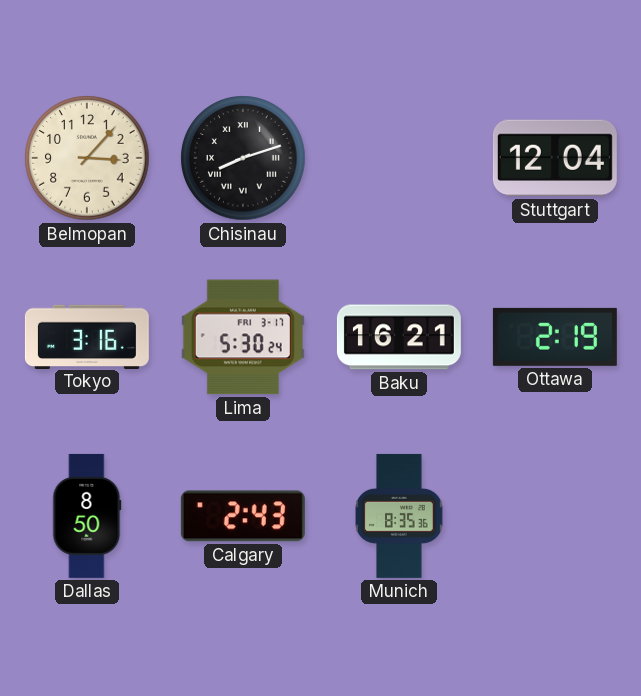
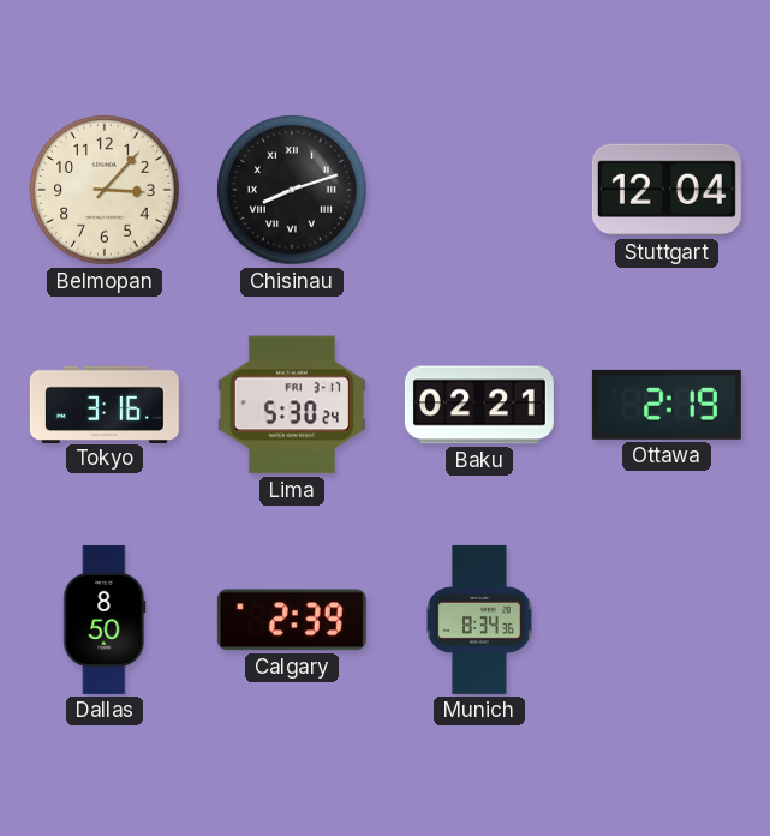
Baku: 16:21 -> 02:21 (479, 405)
Calgary: 2:43 -> 2:39 (292, 620)
Munich: 8:35 -> 8:34 (480, 620)
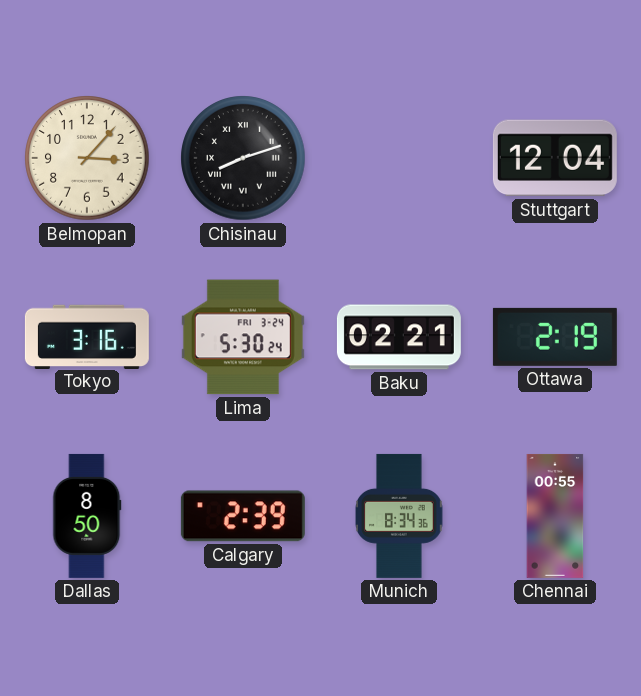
Lima date: FRI 3-17 -> FRI 3-24 (243, 337)
Chennai: none -> 00:55 (555, 516)
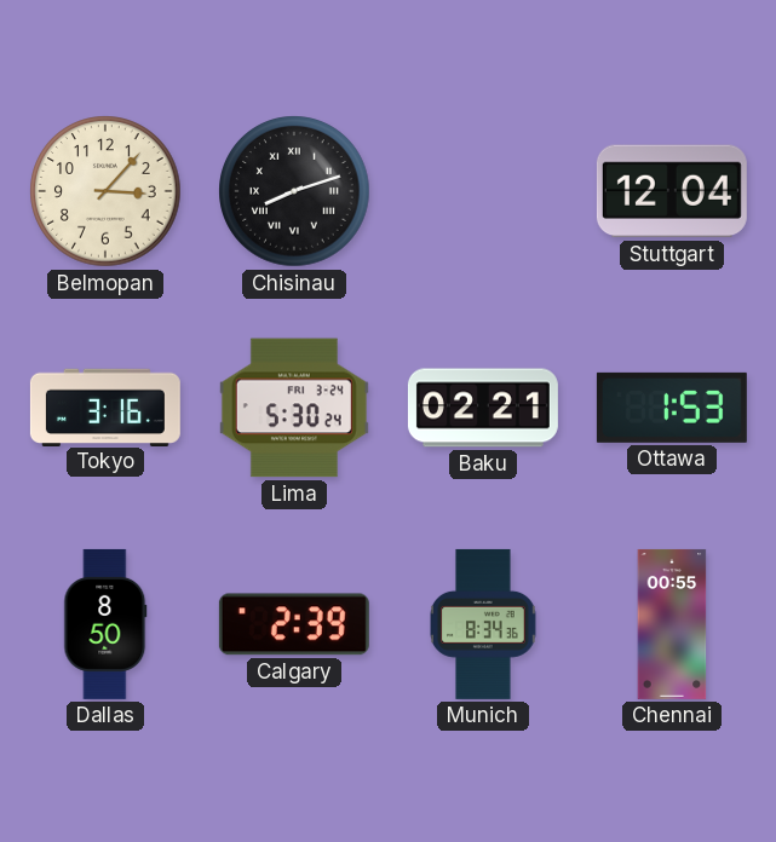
Ottawa: 2:19 -> 1:53 (672, 408)
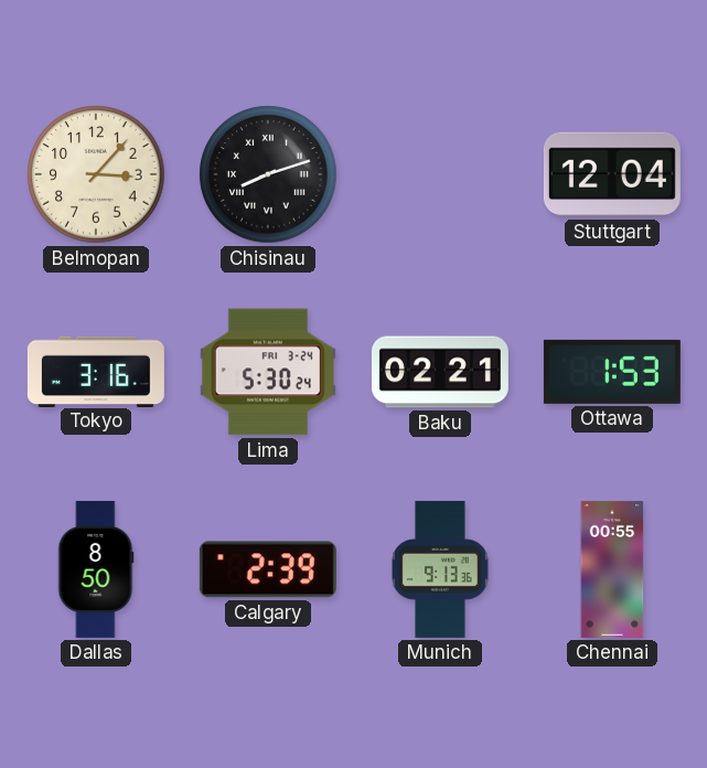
Munich: 8:34 -> 9:13 (441, 569)
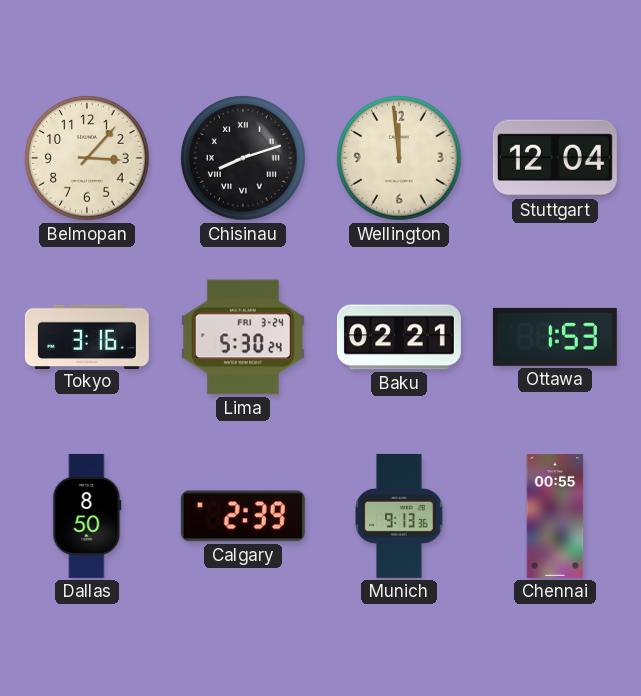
Wellington: none -> 11:59 (399, 158)
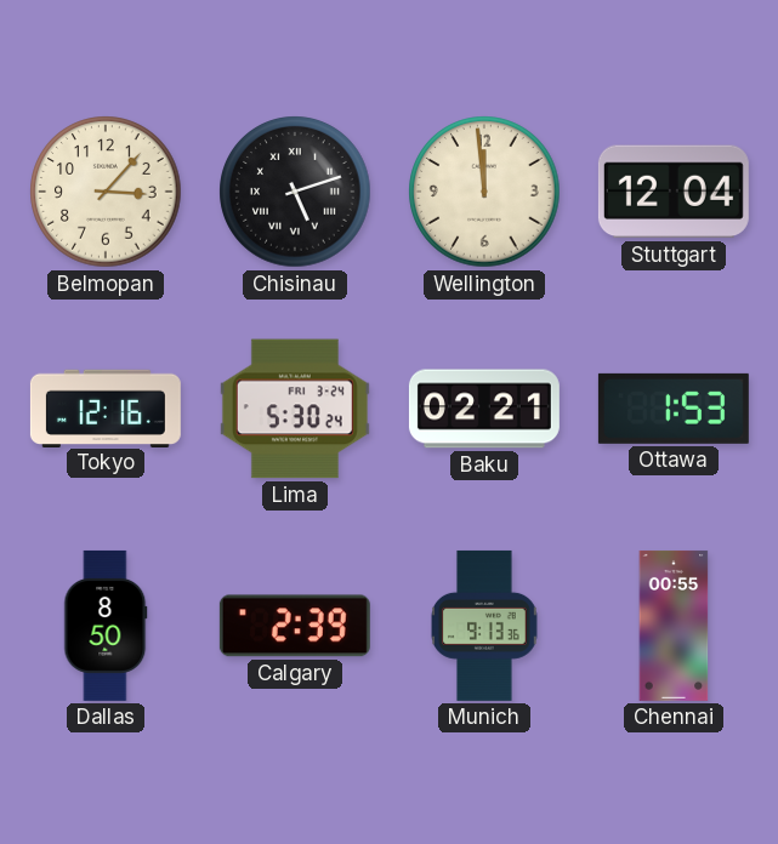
Chisinau: 8:12 -> 5:12 (295, 192)
Tokyo: 3:16 -> 12:16 (106, 407)
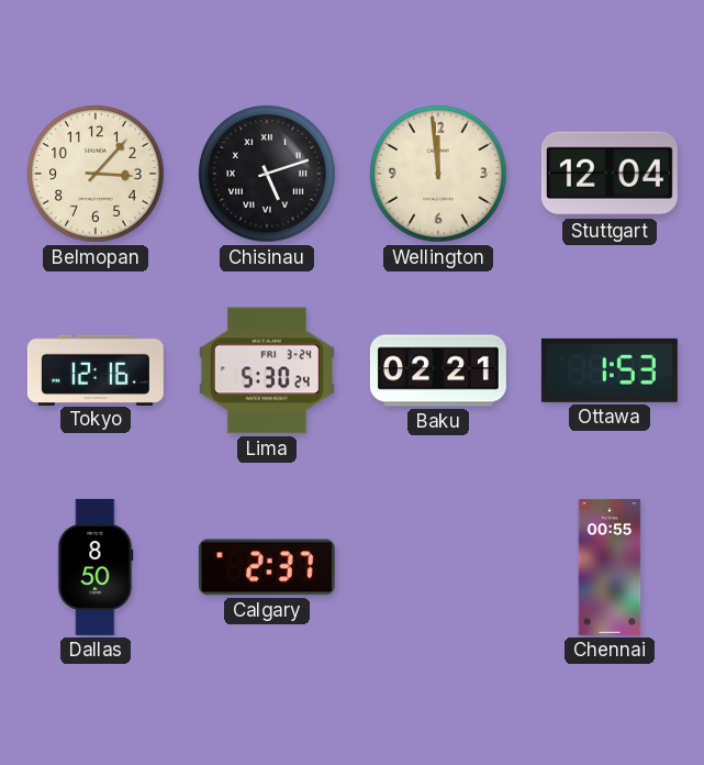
Calgary: 2:39 -> 2:37 (267, 567)
Munich: 9:13 -> none (485, 626)
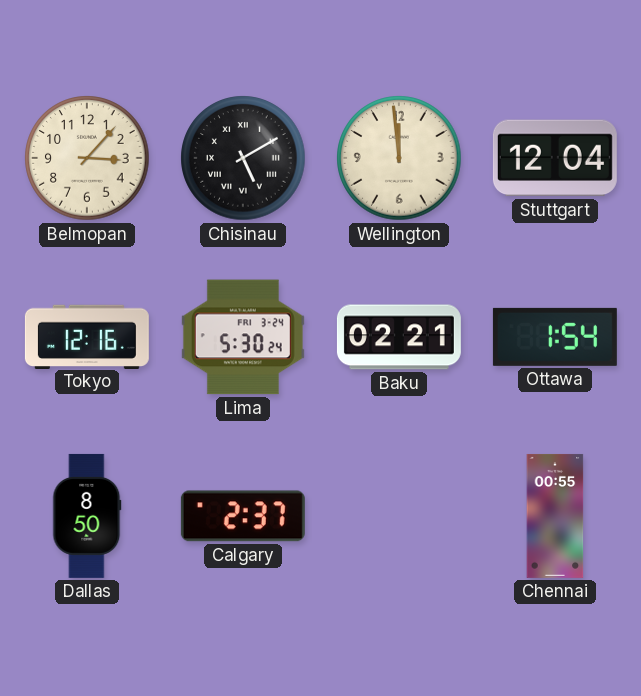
Chisinau: 5:12 -> 5:10 (243, 158)
Ottawa: 1:53 -> 1:54 (555, 337)
